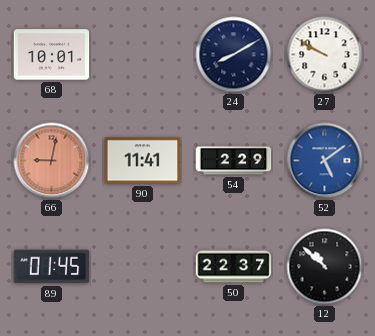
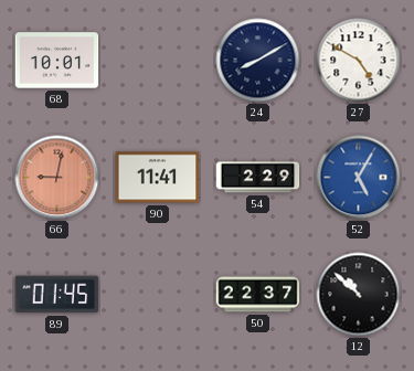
27: 9:50 -> 4:50 (359, 61)
52: 5:09 -> 5:05 (359, 178)
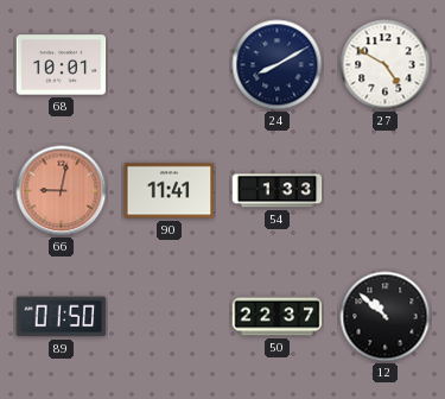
54: 2:29 -> 1:33 (278, 191)
52: 5:05 -> none (359, 178)
89: 01:45 -> 01:50 (62, 317)
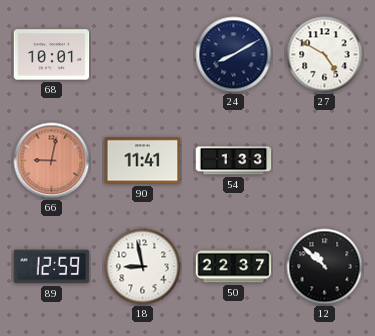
89: 01:50 -> 12:59 (52, 267)
18: none -> 8:58 (143, 267)
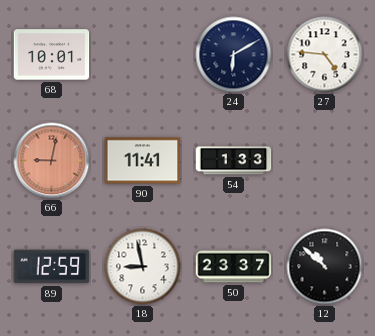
24: 8:10 -> 6:10 (234, 55)
27: 4:50 -> 4:46 (325, 55)
50: 22:37 -> 23:37 (234, 267)
